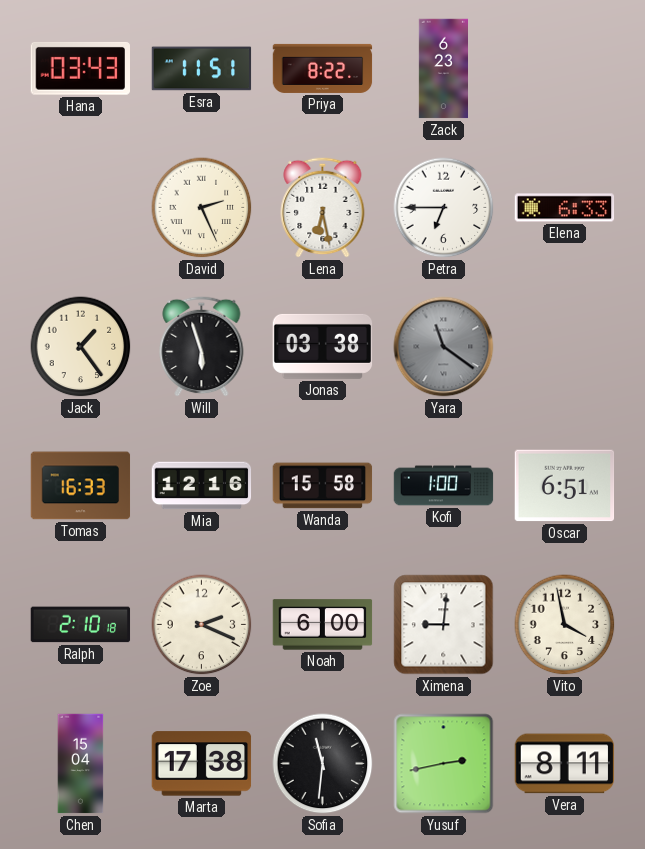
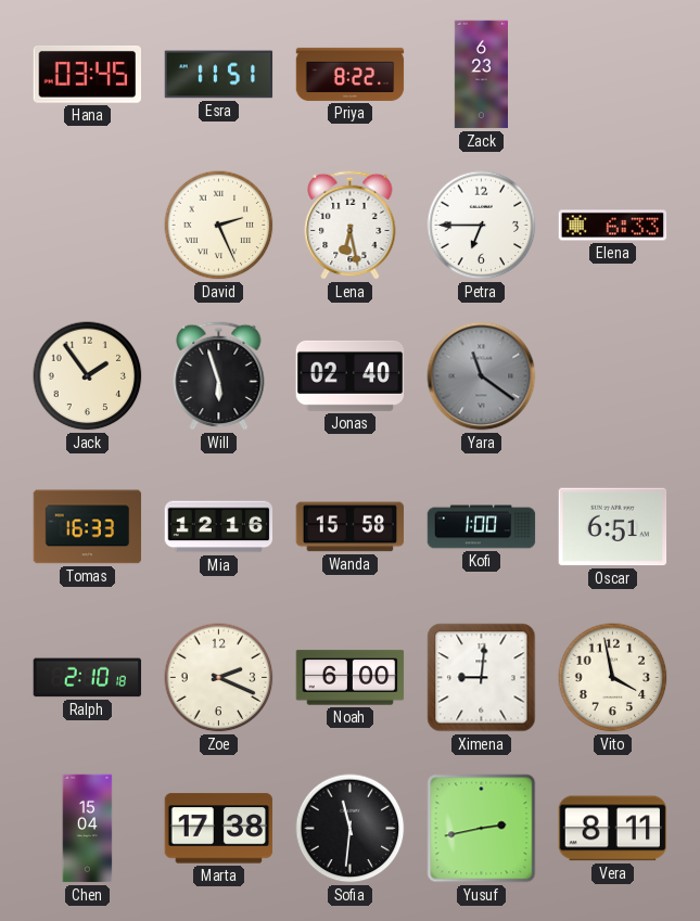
Hana: 03:43 -> 03:45 (87, 74)
Jack: 1:24 -> 1:54 (88, 376)
Jonas: 03:38 -> 02:40 (351, 375)
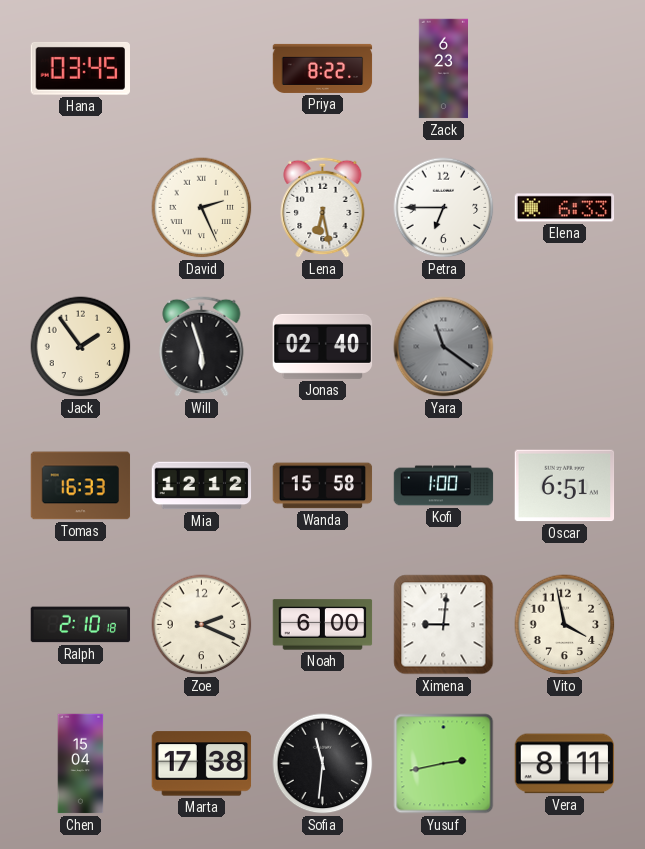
Esra: 11:51 -> none (219, 75)
Mia: 12:16 -> 12:12 (202, 486)
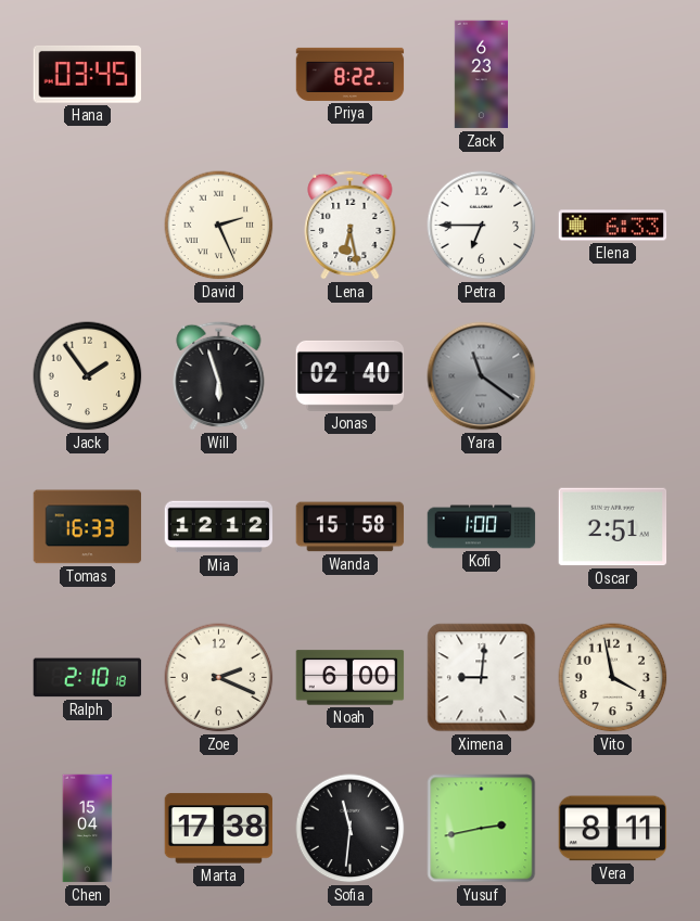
Oscar: 6:51 -> 2:51 (613, 527)
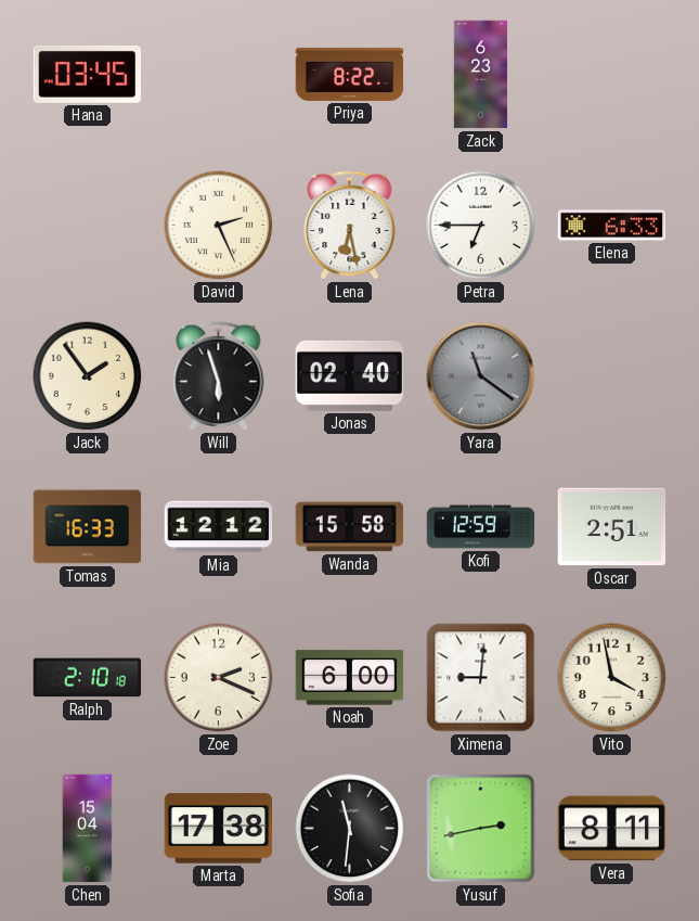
Kofi: 1:00 -> 12:59 (481, 527)
